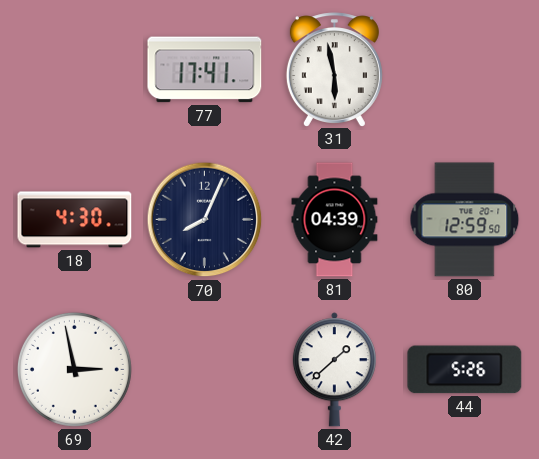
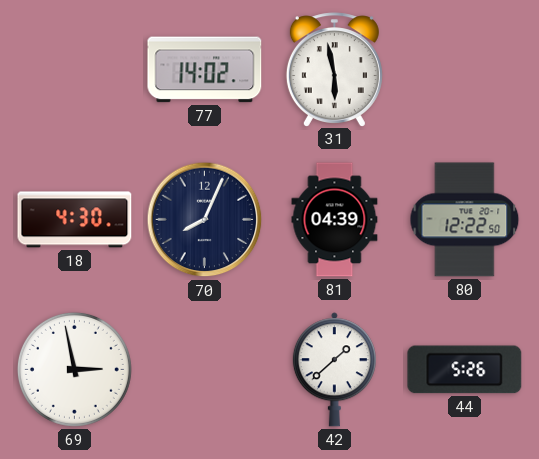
77: 17:41 -> 14:02 (205, 70)
80: 12:59 -> 12:22 (465, 220)
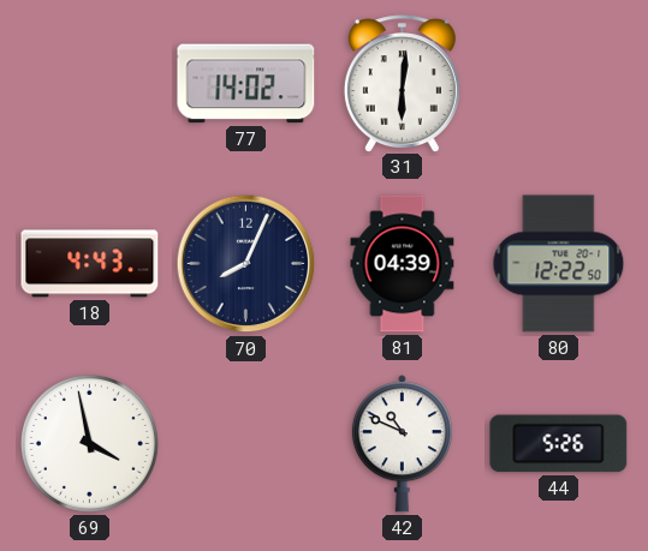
31: 5:58 -> 6:01 (402, 83)
18: 4:30 -> 4:43 (90, 264)
69: 2:58 -> 3:58 (89, 443)
42: 1:38 -> 10:49 (402, 444)
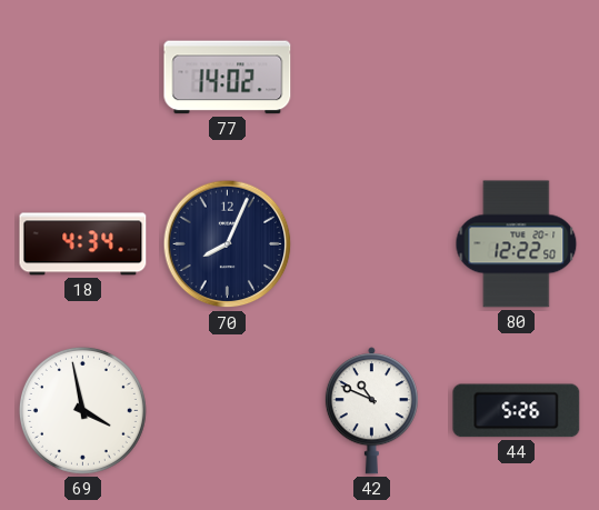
31: 6:01 -> none (402, 83)
18: 4:43 -> 4:34 (83, 244)
81: 04:39 -> none (403, 264)
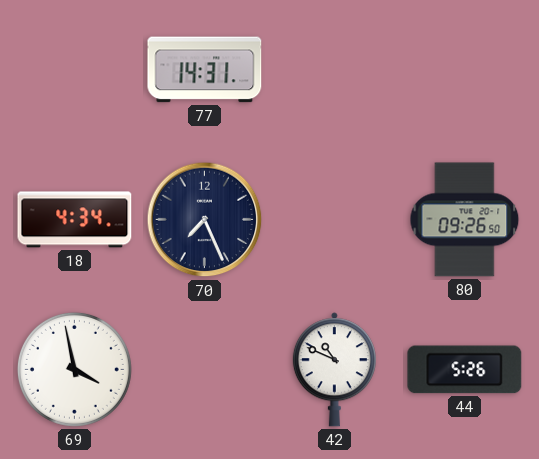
77: 14:02 -> 14:31 (205, 70)
70: 8:04 -> 7:26 (205, 220)
80: 12:22 -> 09:26 (465, 220)
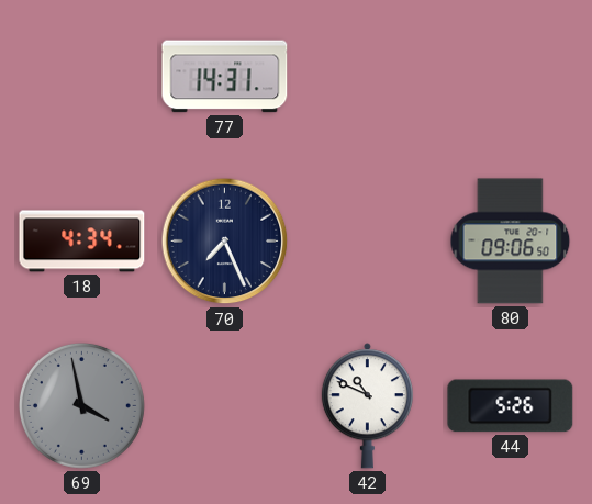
80: 09:26 -> 09:06 (511, 242)
69 dial: white -> grey (81, 405)
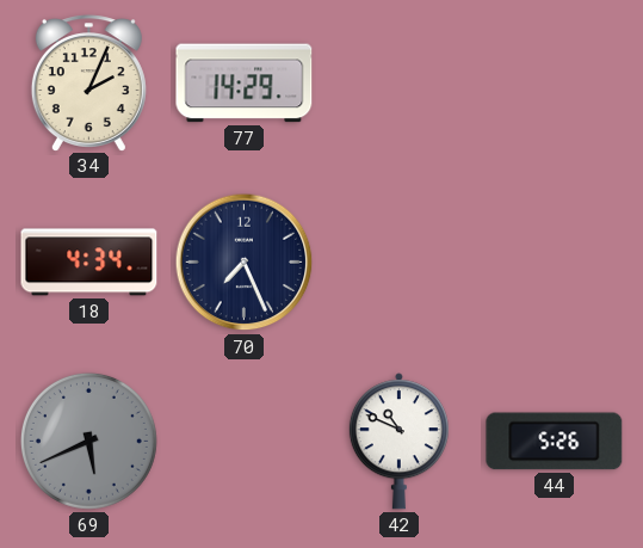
34: none -> 2:04 (88, 82)
77: 14:31 -> 14:29 (245, 84)
80: 09:06 -> none (511, 242)
69: 3:58 -> 5:41 (88, 441)
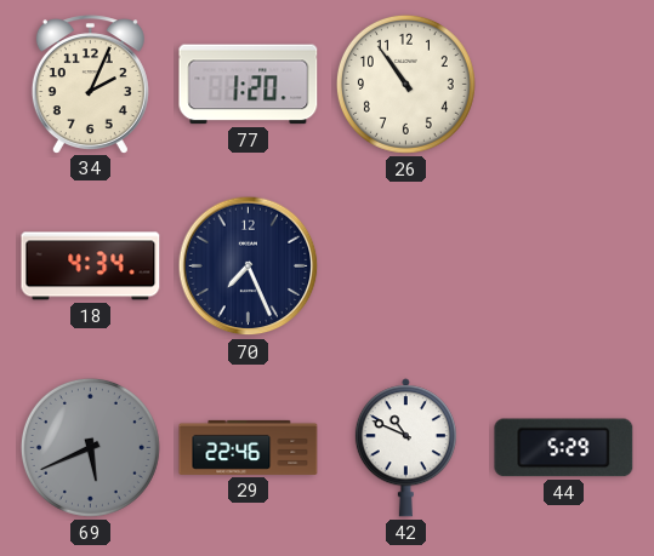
77: 14:29 -> 1:20 (249, 85)
26: none -> 10:54 (405, 84)
29: none -> 22:46 (249, 447)
44: 5:26 -> 5:29 (564, 448)
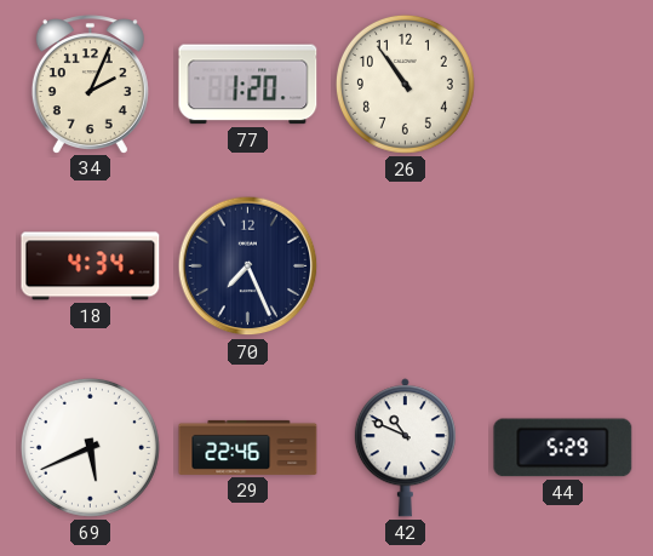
69 dial: grey -> white (90, 447)
